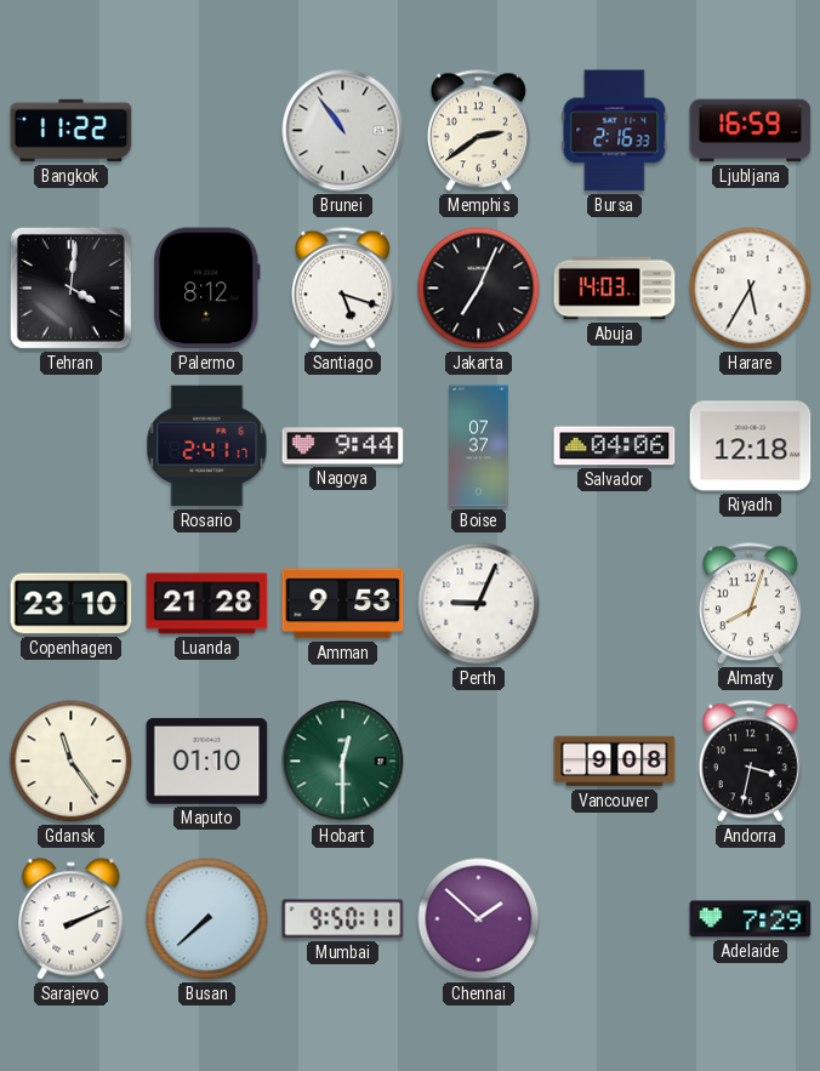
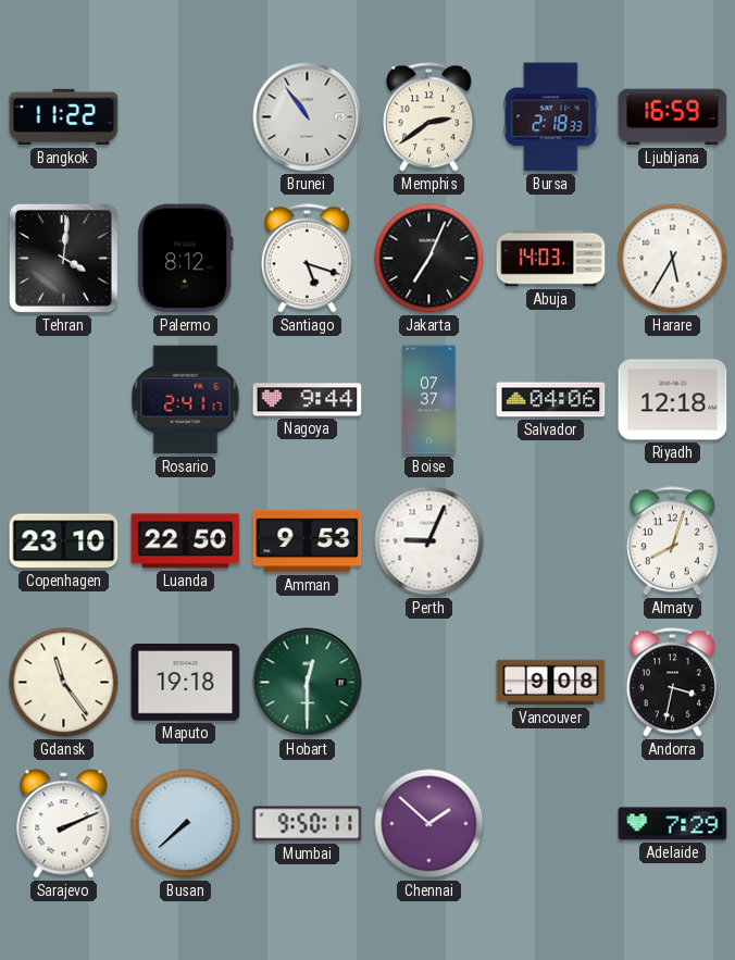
Bursa: 2:16 -> 2:18 (551, 117)
Luanda: 21:28 -> 22:50 (186, 541)
Maputo: 01:10 -> 19:18 (186, 683)
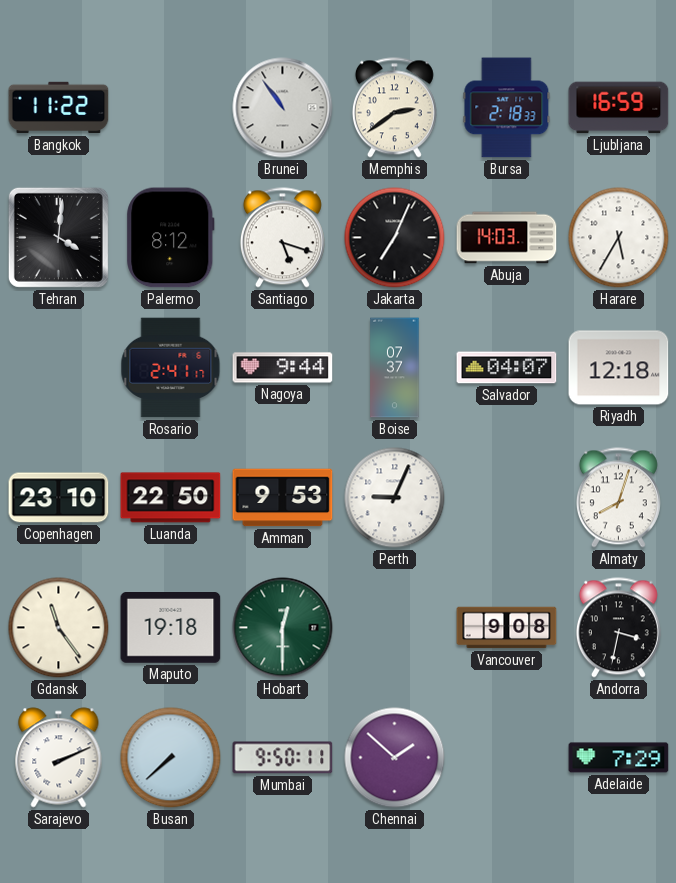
Salvador: 04:06 -> 04:07 (507, 368)
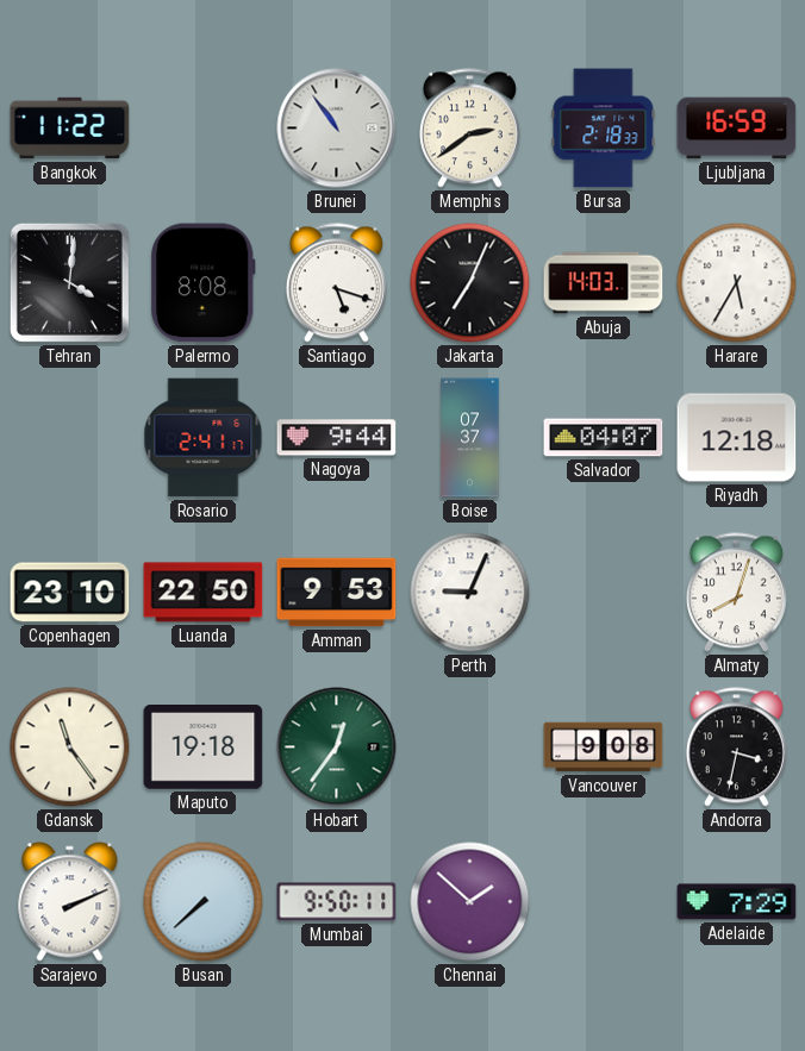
Palermo: 8:12 -> 8:08 (204, 283)
Hobart: 12:30 -> 12:36 (337, 747)
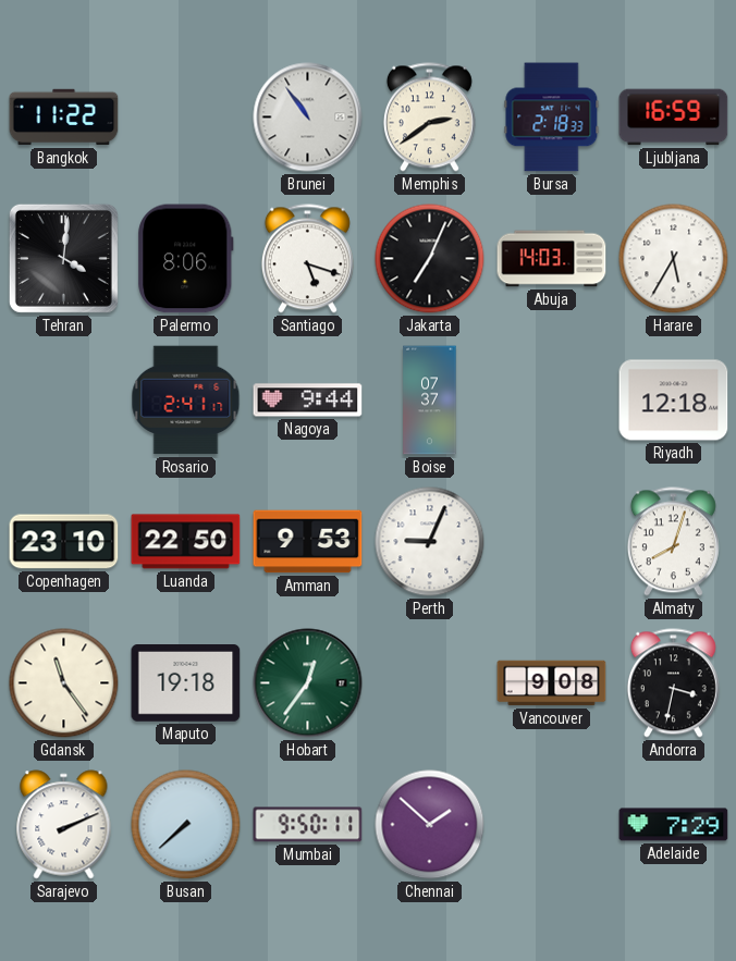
Palermo: 8:08 -> 8:06 (186, 259)
Salvador: 04:07 -> none (604, 438)
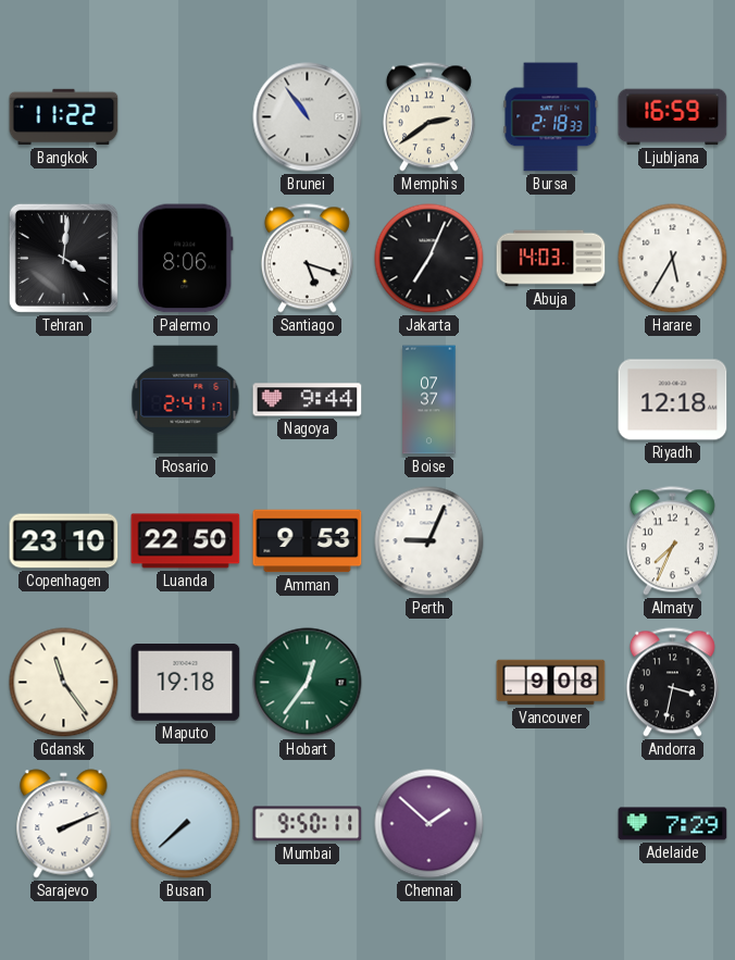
Almaty: 8:03 -> 7:34 (672, 541)
